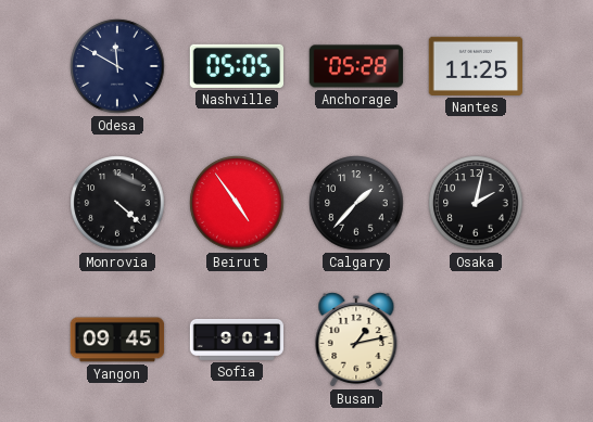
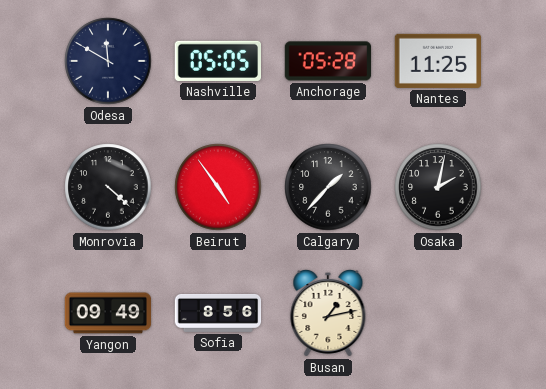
Yangon: 09:45 -> 09:49 (108, 313)
Sofia: 9:01 -> 8:56 (218, 314)
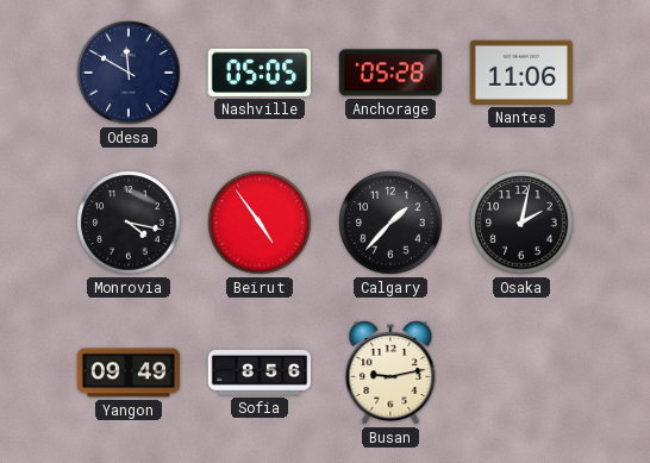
Nantes: 11:25 -> 11:06 (521, 73)
Monrovia: 4:22 -> 4:17 (129, 223)
Busan: 1:13 -> 9:13 (390, 374)
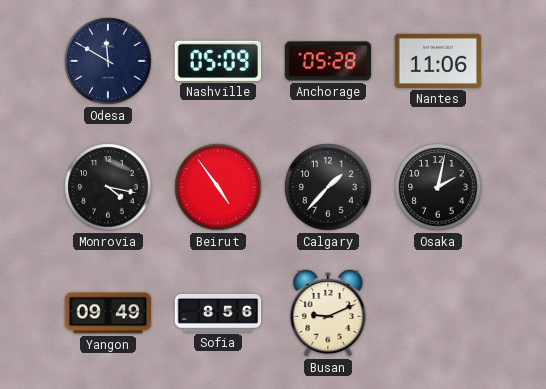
Nashville: 05:05 -> 05:09 (217, 61)
Busan: 9:13 -> 9:11 (328, 314)
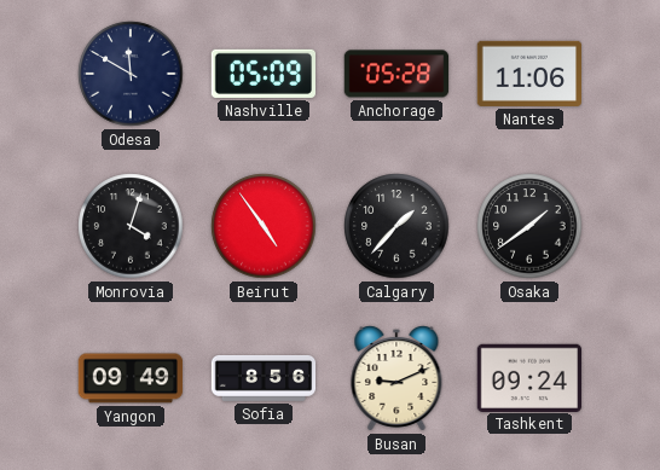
Monrovia: 4:17 -> 4:03 (131, 226)
Osaka: 2:02 -> 1:39 (529, 226)
Tashkent: none -> 09:24 (528, 377)
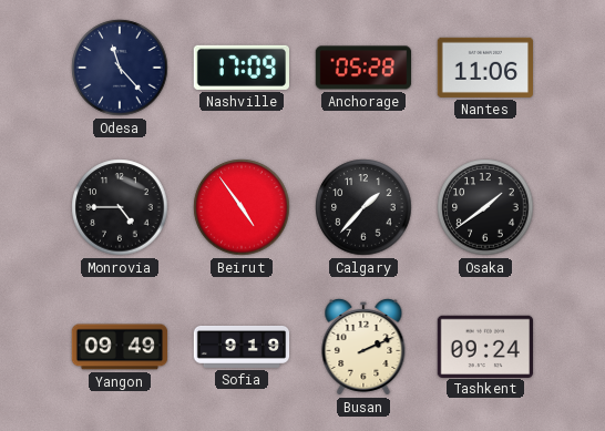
Odesa: 11:50 -> 11:23 (120, 68)
Nashville: 05:09 -> 17:09 (240, 68)
Monrovia: 4:03 -> 4:45 (120, 207)
Sofia: 8:56 -> 9:19 (242, 348)
Busan: 9:11 -> 2:11 (363, 348)
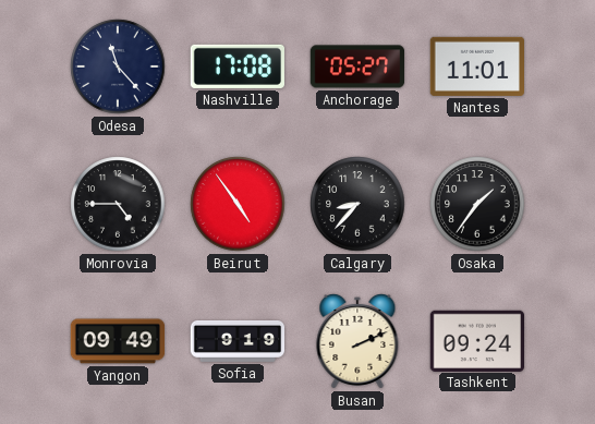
Nashville: 17:09 -> 17:08 (236, 66)
Anchorage: 05:28 -> 05:27 (357, 66)
Nantes: 11:06 -> 11:01 (477, 66)
Calgary: 1:37 -> 8:37 (357, 204)
Osaka: 1:39 -> 1:36 (477, 204)
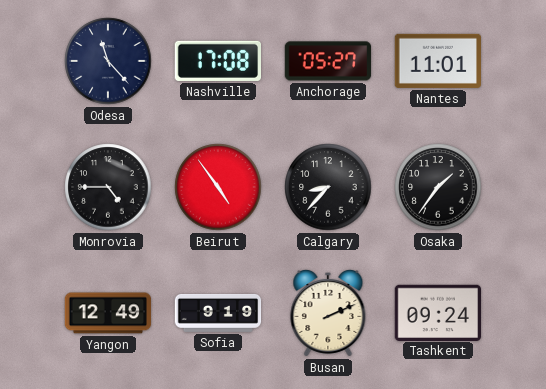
Yangon: 09:49 -> 12:49 (108, 313)
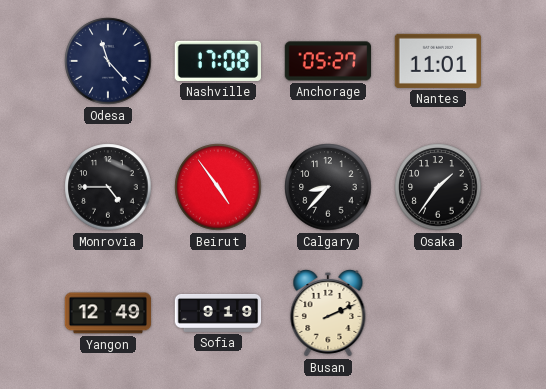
Tashkent: 09:24 -> none (437, 312)
